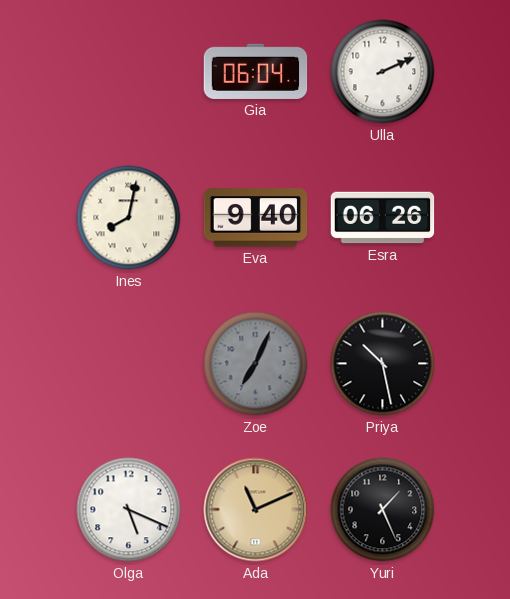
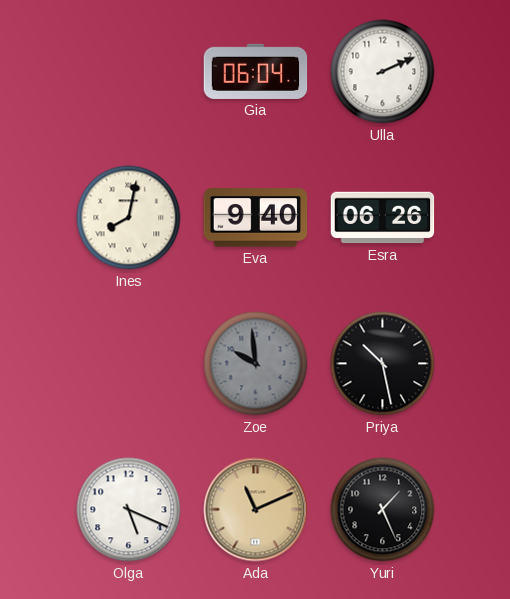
Zoe: 7:04 -> 9:59 (256, 364)
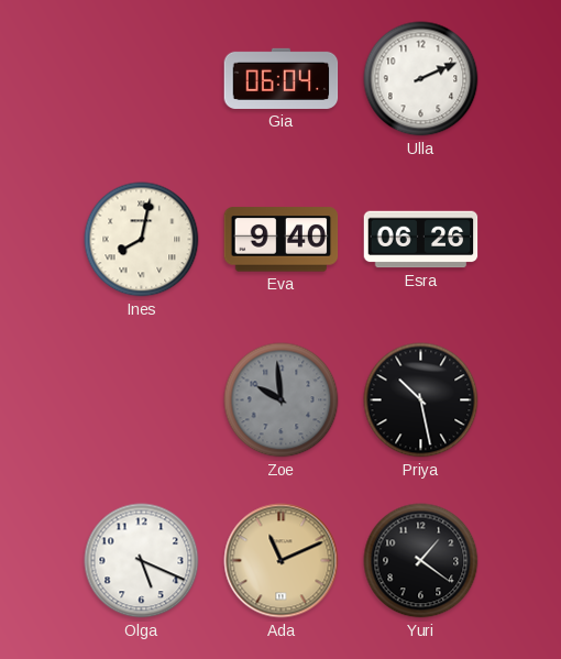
Yuri: 1:26 -> 1:21 (421, 561)
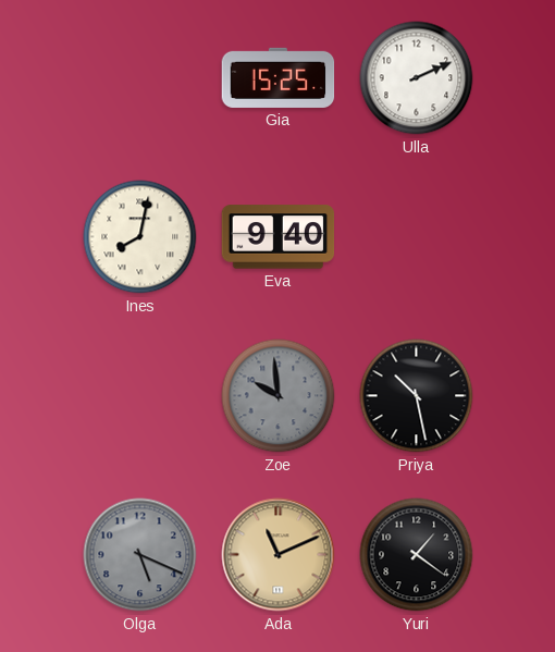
Gia: 06:04 -> 15:25 (279, 77)
Esra: 06:26 -> none (421, 240)
Olga dial: white -> grey (140, 555)
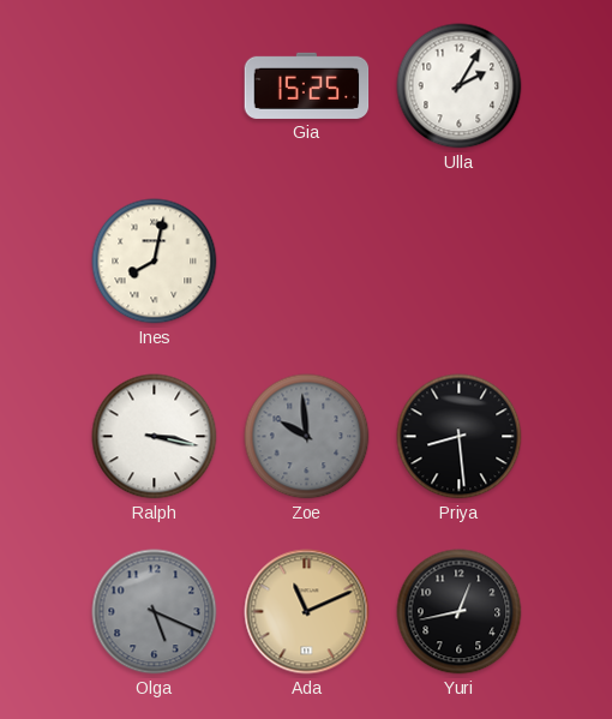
Ulla: 2:11 -> 2:05 (460, 86)
Eva: 9:40 -> none (279, 237)
Ralph: none -> 3:17 (155, 437)
Priya: 10:28 -> 8:29 (460, 437)
Yuri: 1:21 -> 12:43 (460, 612)
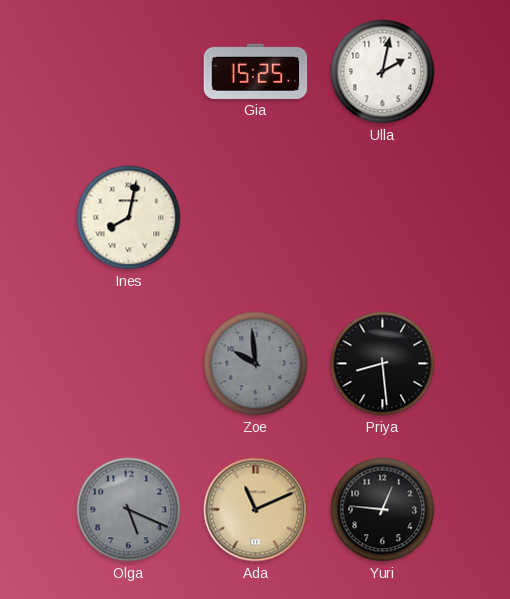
Ulla: 2:05 -> 2:02 (383, 72)
Ralph: 3:17 -> none (155, 437)
Yuri: 12:43 -> 12:46 (383, 510)
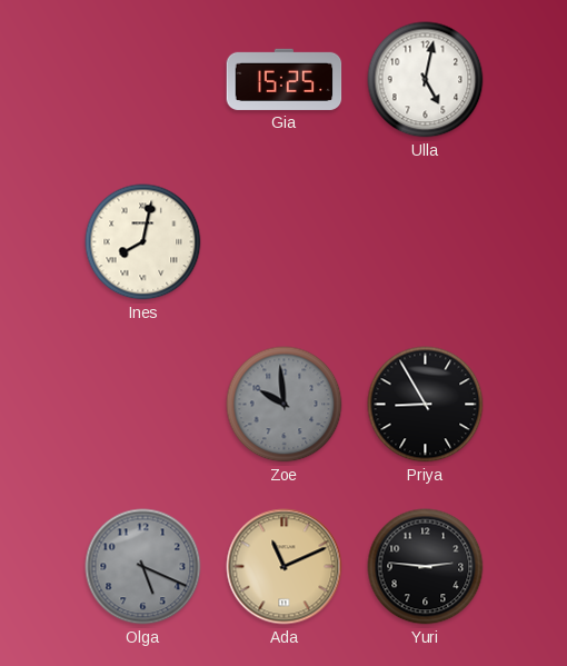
Ulla: 2:02 -> 5:02 (426, 80)
Priya: 8:29 -> 8:55 (426, 405)
Yuri: 12:46 -> 2:46 (426, 567)
